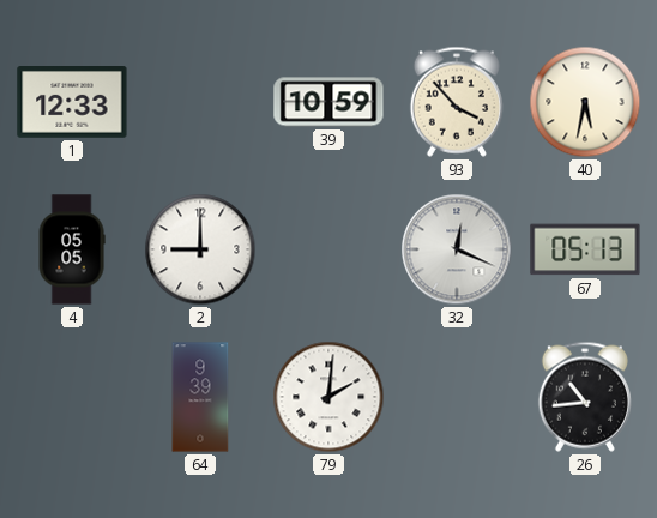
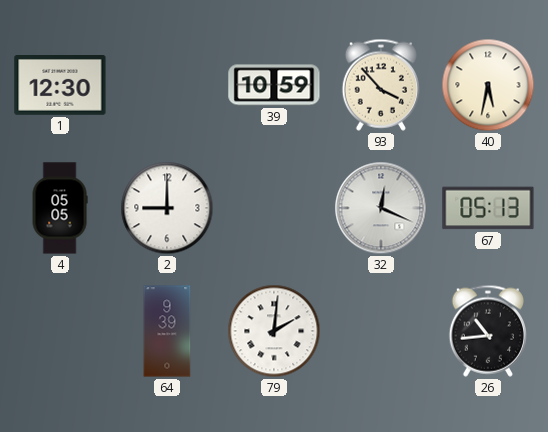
1: 12:33 -> 12:30 (60, 86)
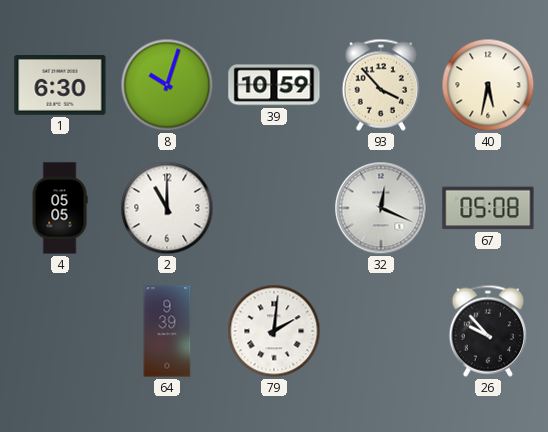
1: 12:30 -> 6:30 (60, 86)
8: none -> 10:03 (167, 85)
2: 9:00 -> 11:00 (167, 208)
67: 05:13 -> 05:08 (488, 208)
26: 10:44 -> 9:53 (488, 331)
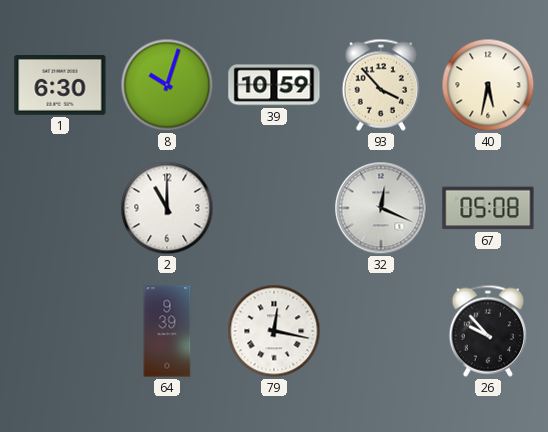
4: 05:05 -> none (60, 208)
79: 2:01 -> 12:17 (274, 331)
